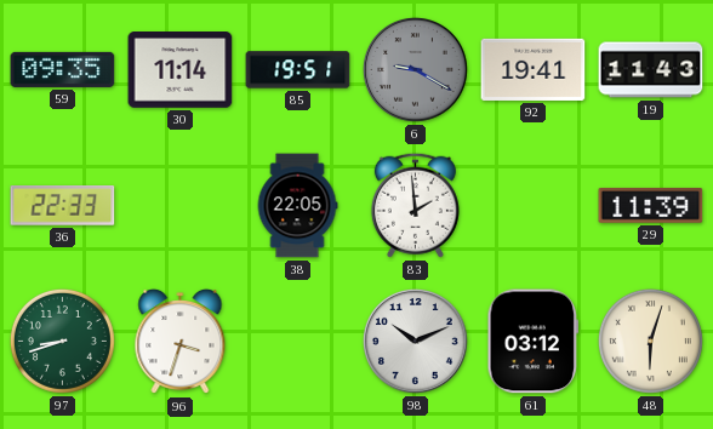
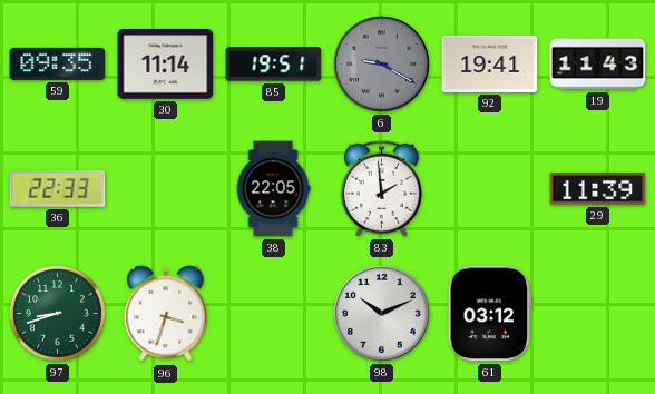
48: 6:03 -> none (650, 341)
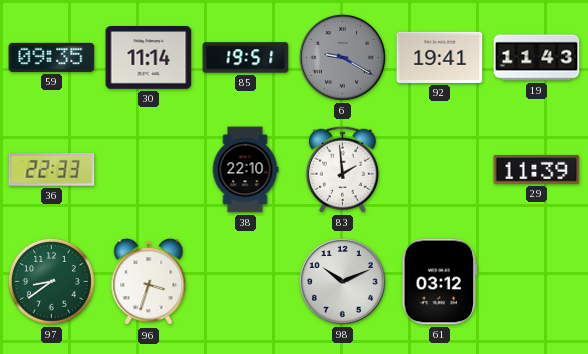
38: 22:05 -> 22:10 (245, 170)
97: 8:42 -> 8:39 (51, 281)
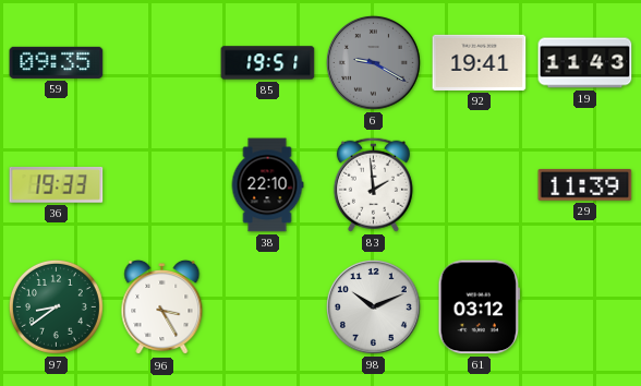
30: 11:14 -> none (149, 58)
36: 22:33 -> 19:33 (57, 185)
96: 3:33 -> 3:25 (162, 307)
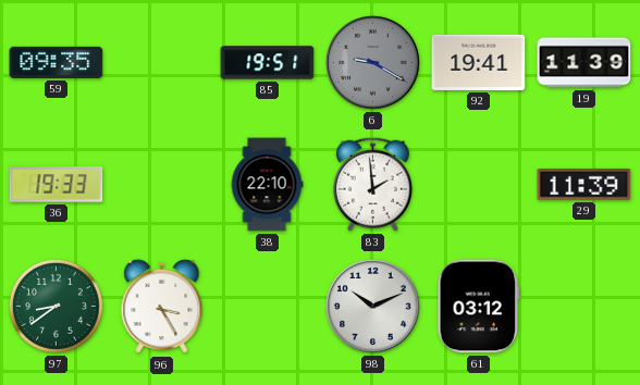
19: 11:43 -> 11:39 (584, 63)
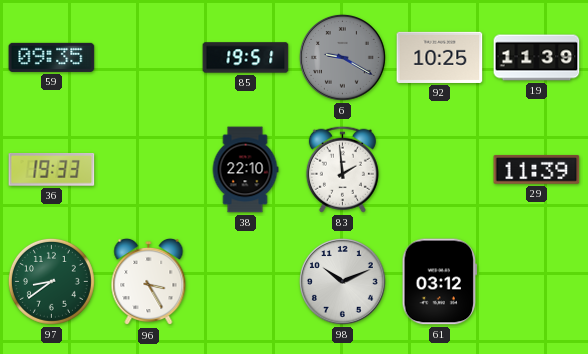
92: 19:41 -> 10:25 (440, 57)
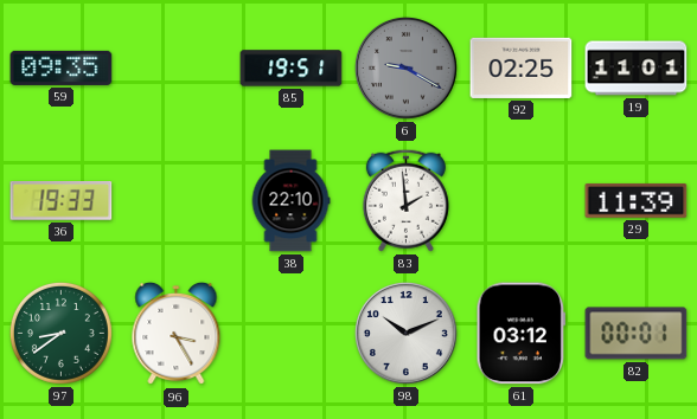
92: 10:25 -> 02:25 (522, 67)
19: 11:39 -> 11:01 (637, 69)
82: none -> 00:01 (637, 334)
